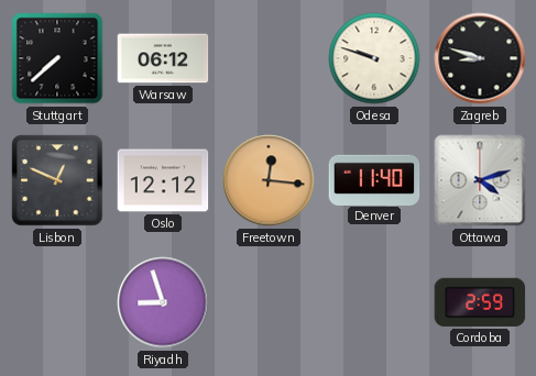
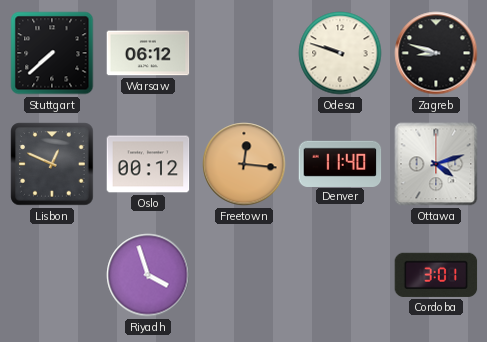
Oslo: 12:12 -> 00:12 (148, 164)
Riyadh: 8:57 -> 3:57 (148, 275)
Cordoba: 2:59 -> 3:01 (436, 275)
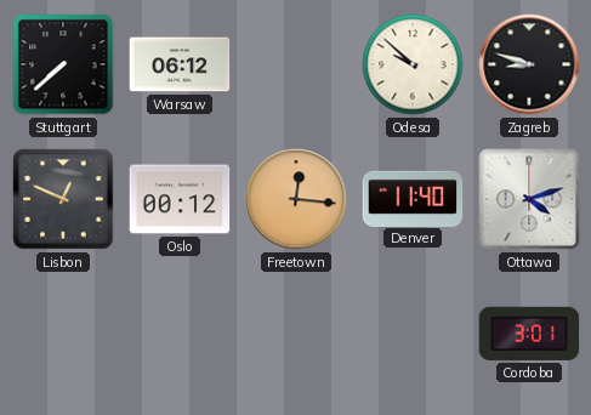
Odesa: 9:48 -> 9:52 (413, 64)
Riyadh: 3:57 -> none (148, 275)
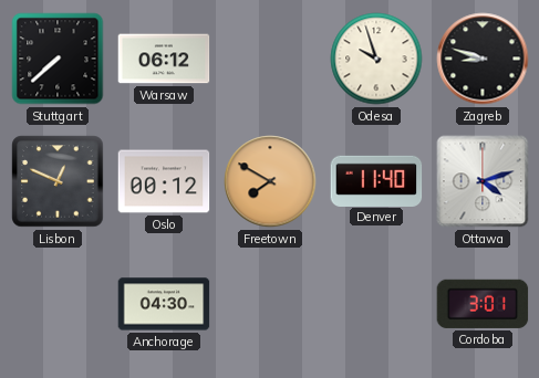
Odesa: 9:52 -> 9:57 (376, 59)
Freetown: 12:16 -> 7:50 (270, 181)
Anchorage: none -> 04:30 (164, 304)
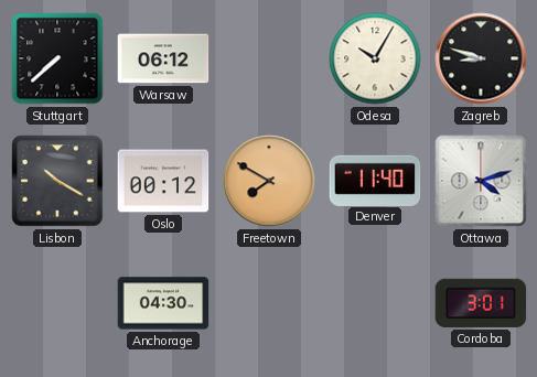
Odesa: 9:57 -> 10:05 (375, 58)
Lisbon: 12:49 -> 10:20 (57, 181)
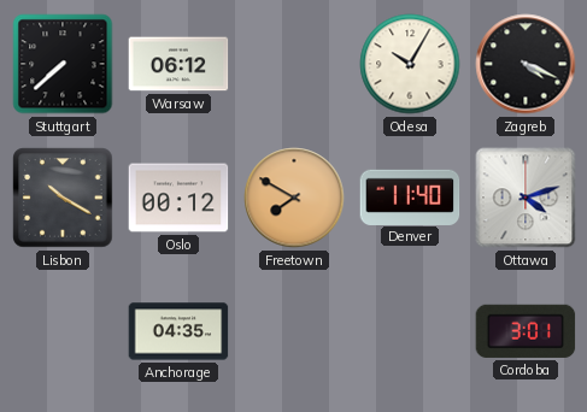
Zagreb: 8:48 -> 4:19 (526, 64)
Anchorage: 04:30 -> 04:35 (178, 331)
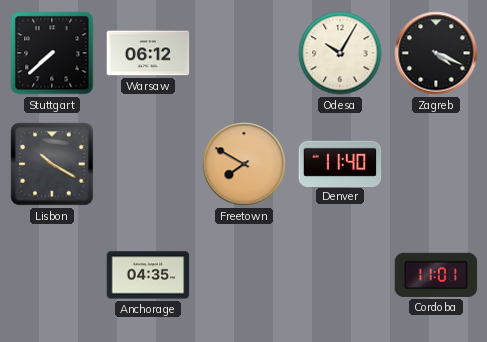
Oslo: 00:12 -> none (178, 198)
Ottawa: 4:12 -> none (526, 198)
Cordoba: 3:01 -> 11:01 (436, 275)
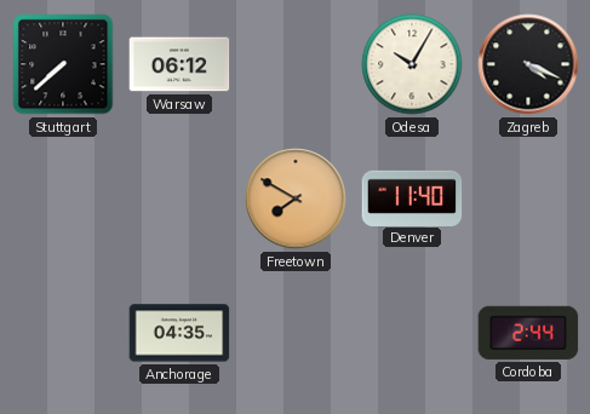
Lisbon: 10:20 -> none (52, 164)
Cordoba: 11:01 -> 2:44 (528, 333)
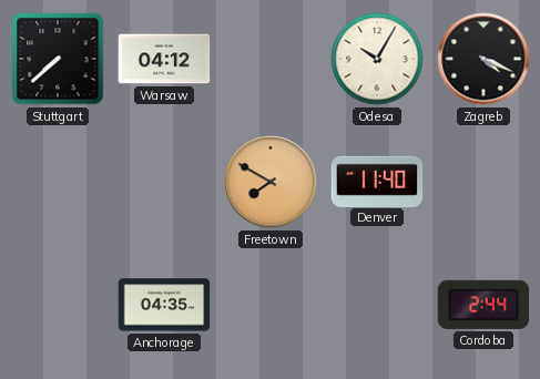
Warsaw: 06:12 -> 04:12 (164, 59)
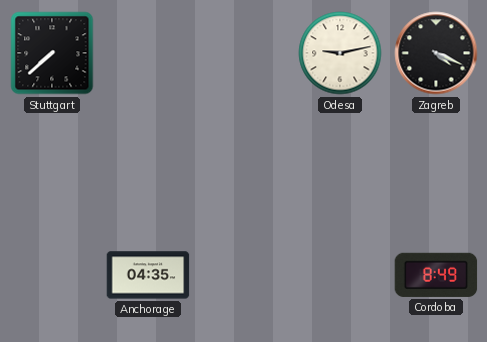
Warsaw: 04:12 -> none (164, 59)
Odesa: 10:05 -> 9:13 (340, 53)
Freetown: 7:50 -> none (271, 182)
Denver: 11:40 -> none (377, 181)
Cordoba: 2:44 -> 8:49 (436, 275)
